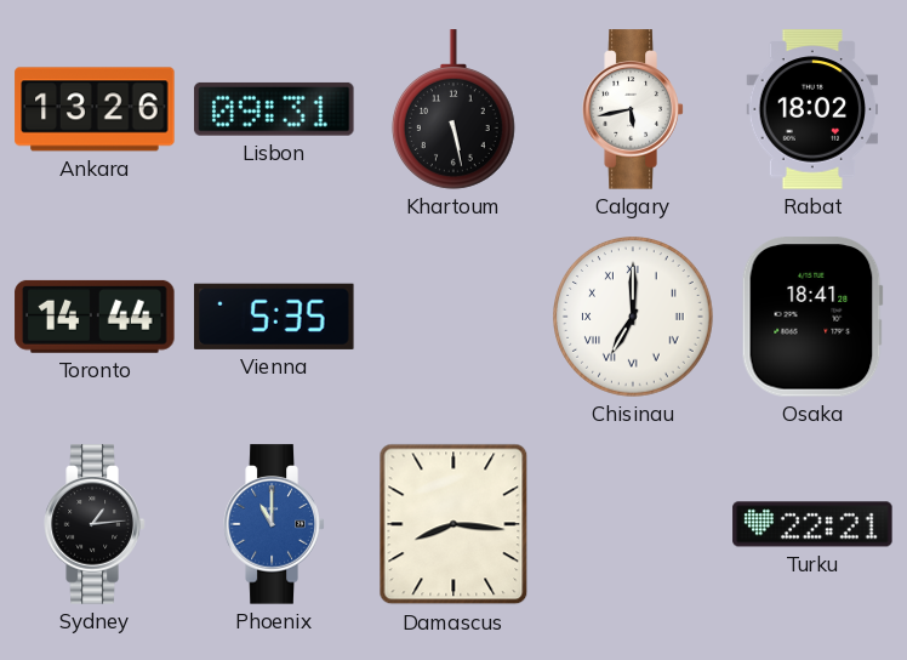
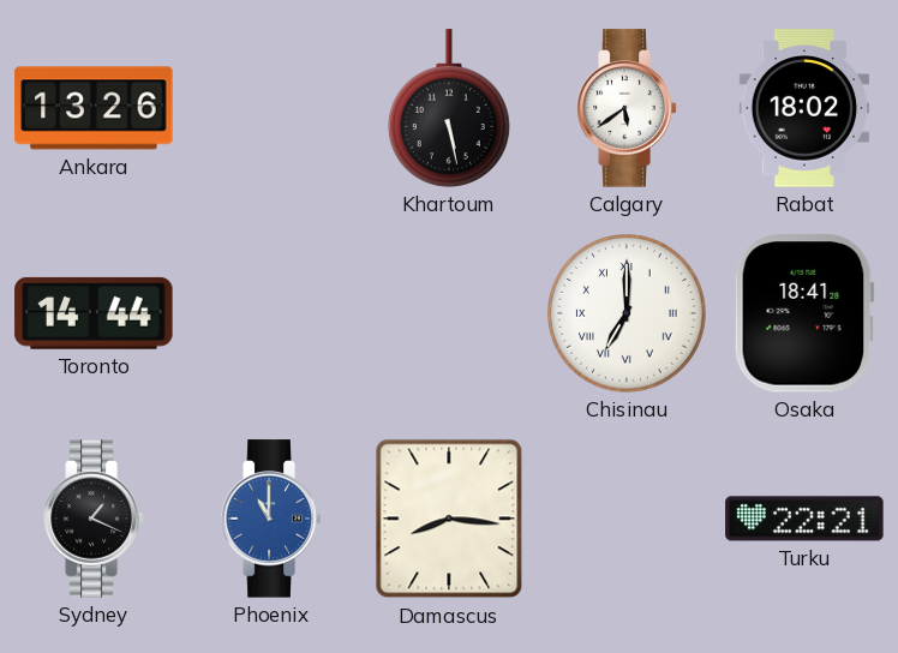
Lisbon: 09:31 -> none (274, 109)
Calgary: 5:43 -> 5:39 (627, 108)
Vienna: 5:35 -> none (274, 317)
Sydney: 1:14 -> 1:19 (94, 519)
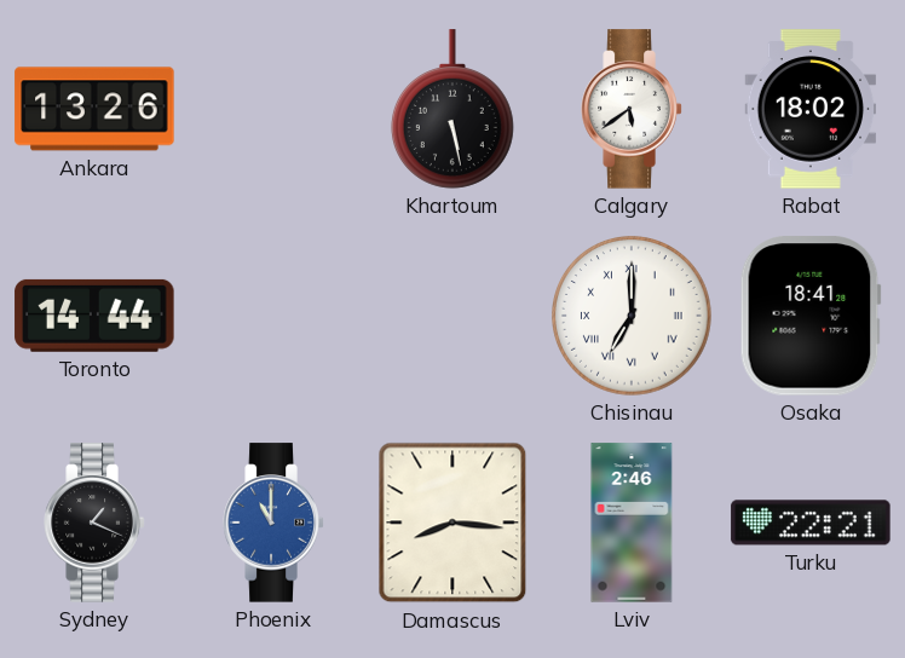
Lviv: none -> 2:46 (632, 523)
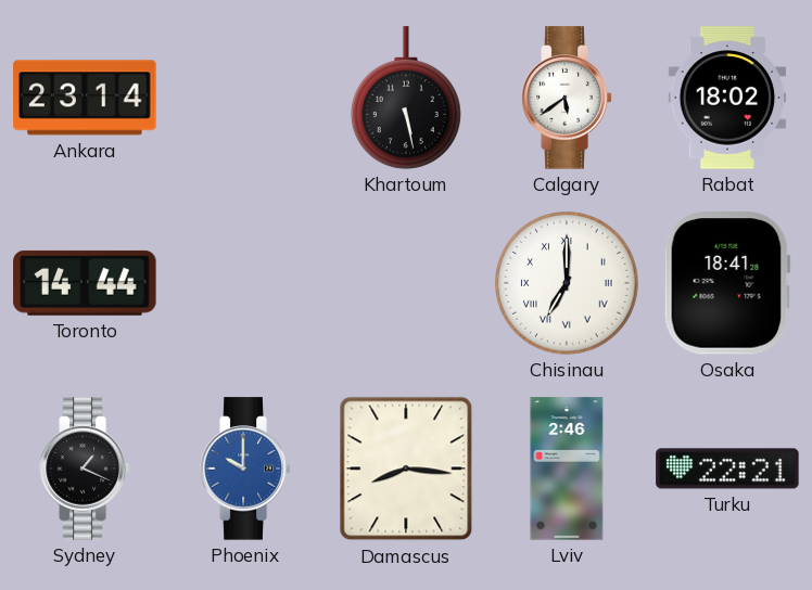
Ankara: 13:26 -> 23:14 (85, 98)
Phoenix: 11:00 -> 10:00 (245, 469)
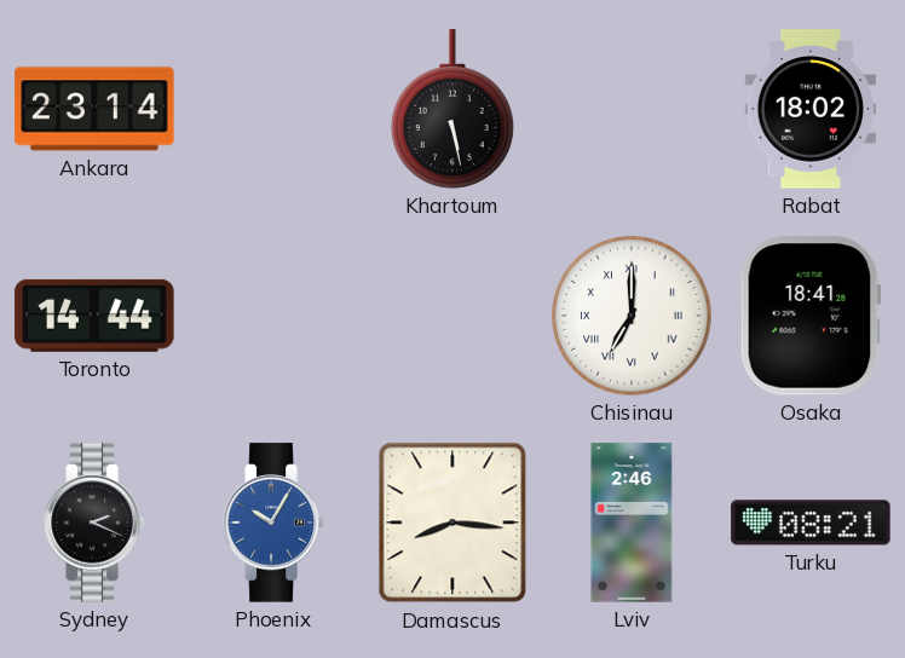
Calgary: 5:39 -> none (567, 98)
Sydney: 1:19 -> 2:19 (94, 523)
Phoenix: 10:00 -> 10:05 (273, 523)
Turku: 22:21 -> 08:21 (811, 523)
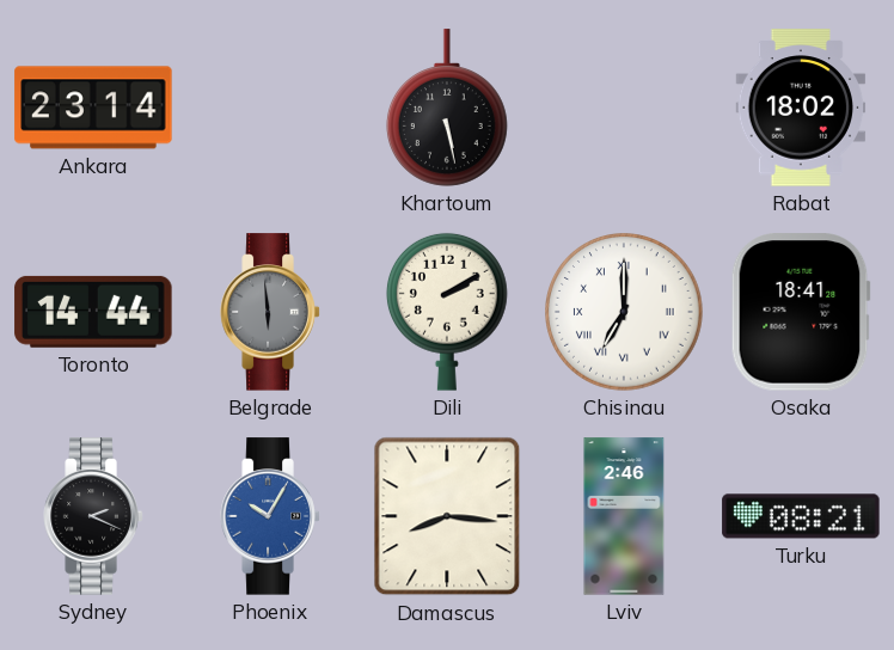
Belgrade: none -> 5:59 (270, 312)
Dili: none -> 2:10 (447, 312)
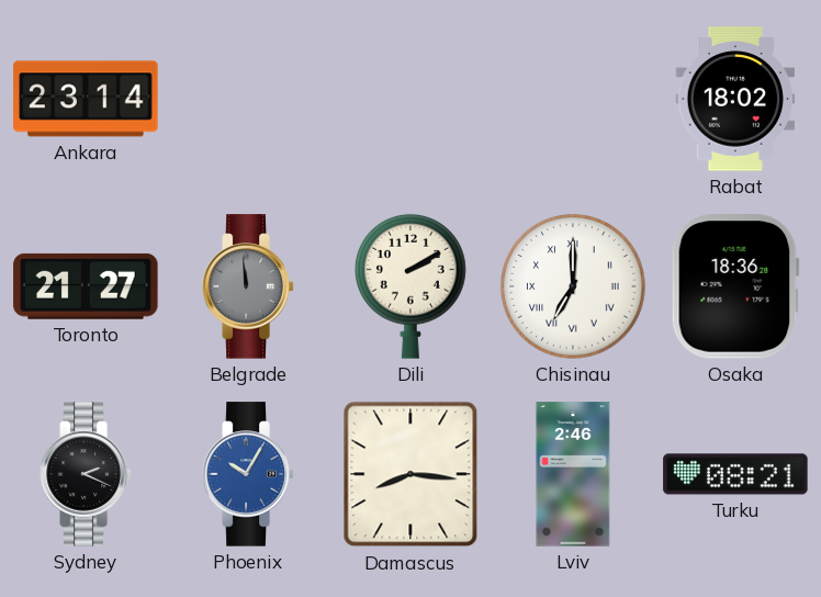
Khartoum: 5:28 -> none (447, 108)
Toronto: 14:44 -> 21:27 (86, 286)
Belgrade: 5:59 -> 11:59 (248, 286)
Osaka: 18:41 -> 18:36 (735, 286)
